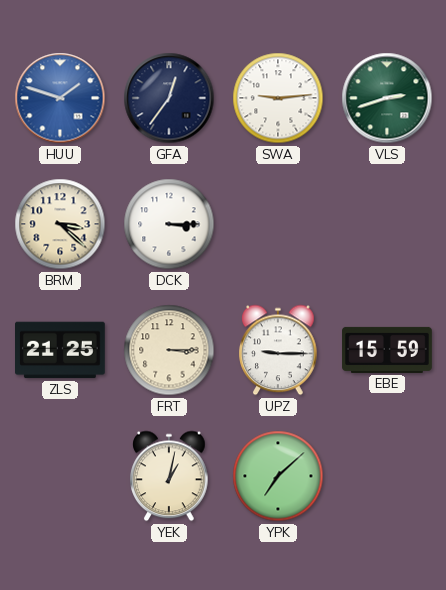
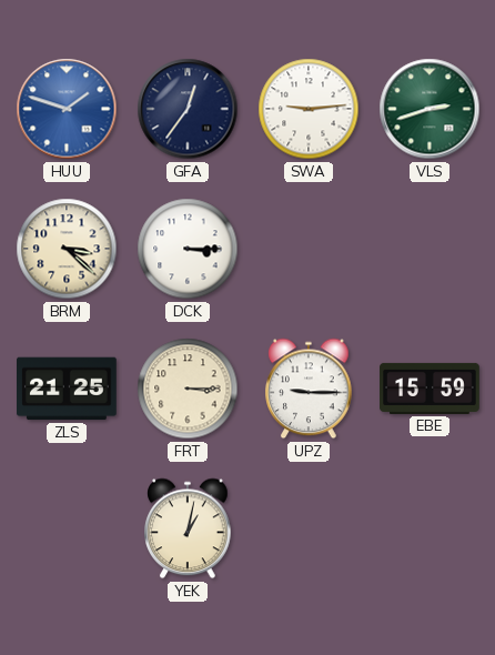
YPK: 7:08 -> none (278, 476)
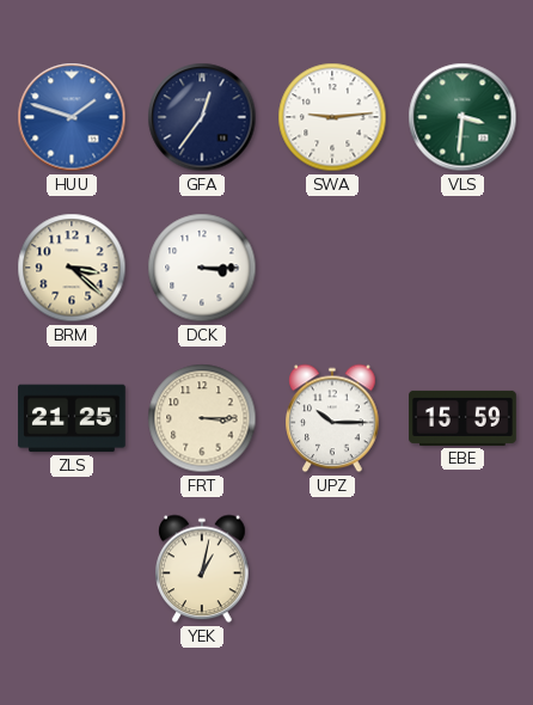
VLS: 2:42 -> 3:31 (462, 117)
UPZ: 9:15 -> 10:15 (332, 418)
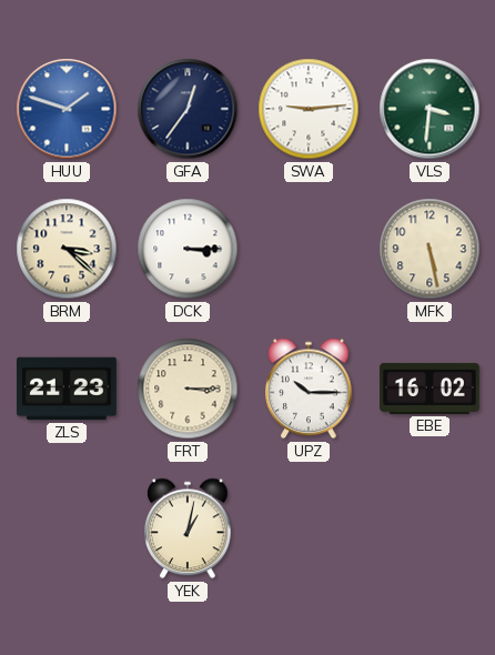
MFK: none -> 5:28 (430, 249)
ZLS: 21:25 -> 21:23 (68, 389)
EBE: 15:59 -> 16:02 (430, 389)
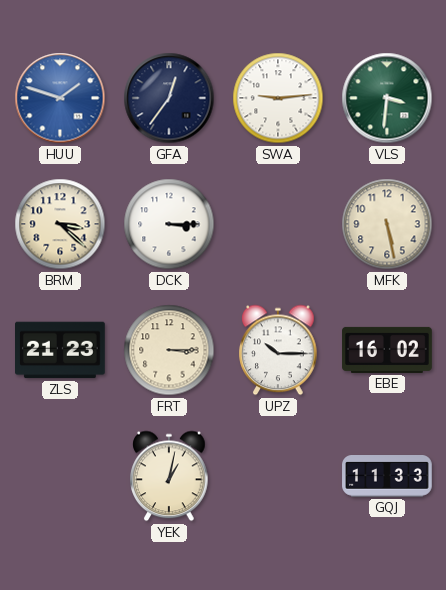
GQJ: none -> 11:33 (387, 477)
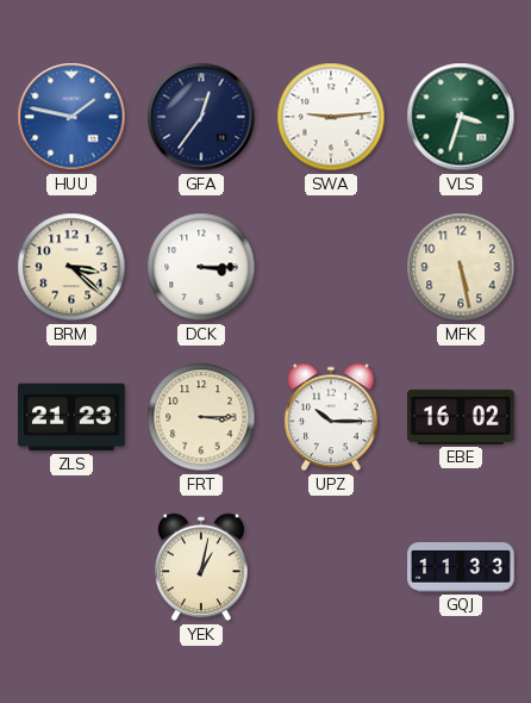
HUU: 1:48 -> 1:47 (71, 117)
VLS: 3:31 -> 3:33 (461, 117)
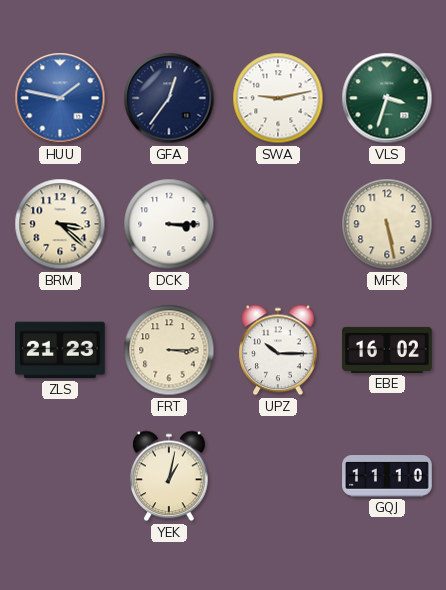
SWA: 9:14 -> 9:13 (278, 98)
GQJ: 11:33 -> 11:10 (387, 477)
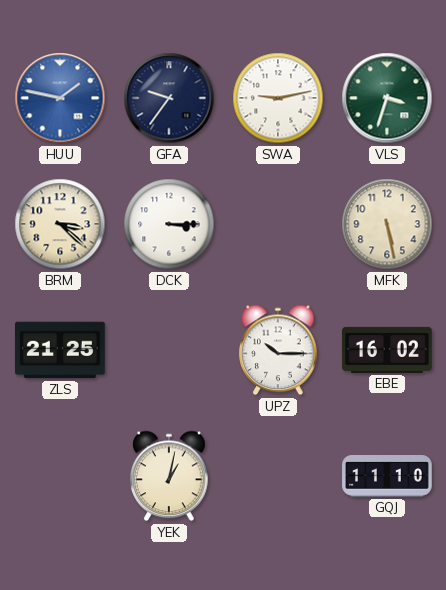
GFA: 12:36 -> 9:36 (169, 98)
ZLS: 21:23 -> 21:25 (61, 350)
FRT: 3:15 -> none (169, 350)
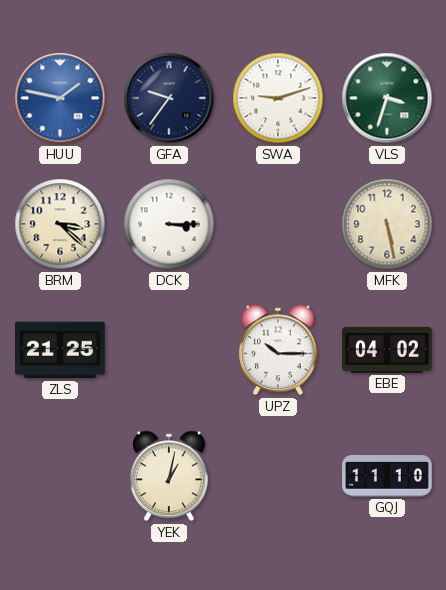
SWA: 9:13 -> 9:12 (278, 98)
EBE: 16:02 -> 04:02 (387, 350)
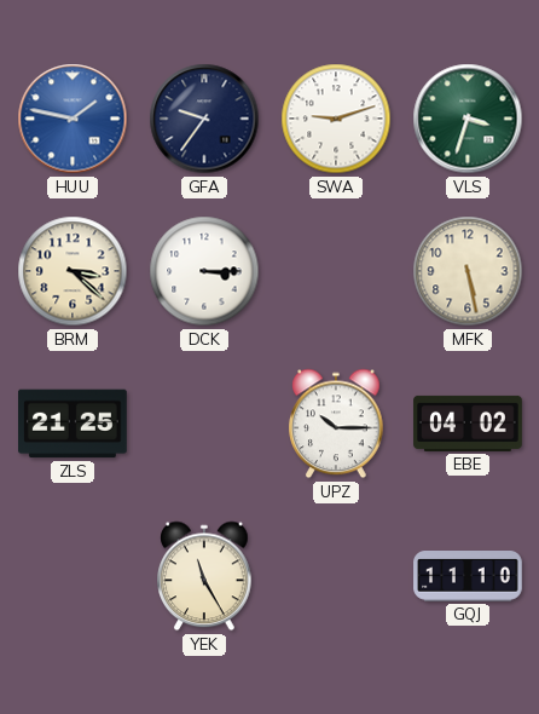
YEK: 1:02 -> 11:25 (204, 576)
